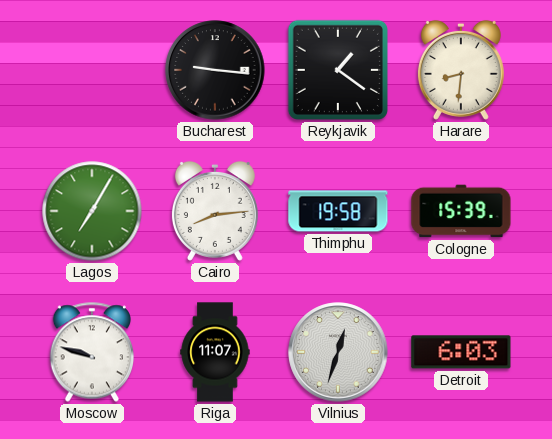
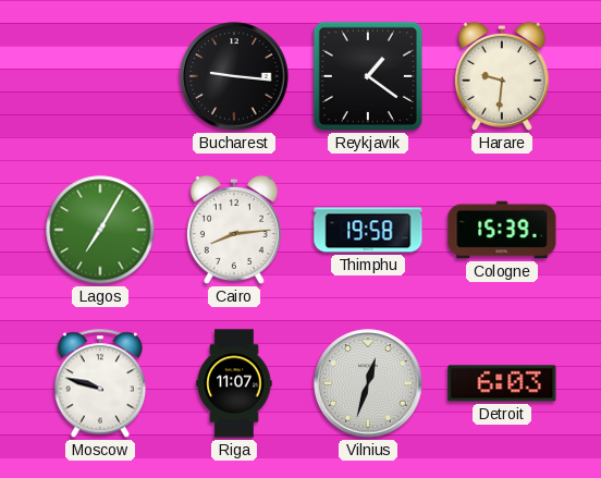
Harare: 8:31 -> 9:31 (502, 76)
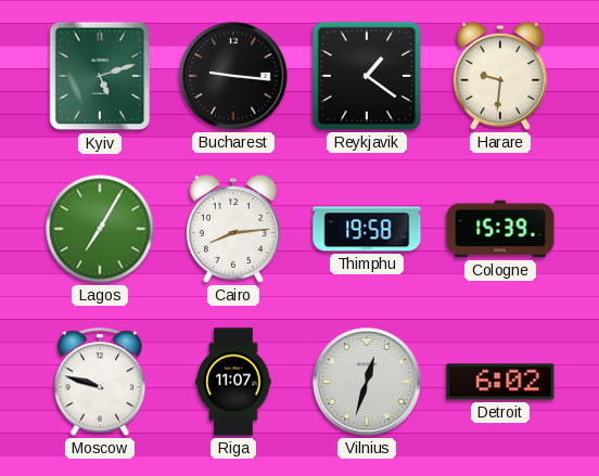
Kyiv: none -> 5:12 (100, 76)
Detroit: 6:03 -> 6:02 (500, 382)
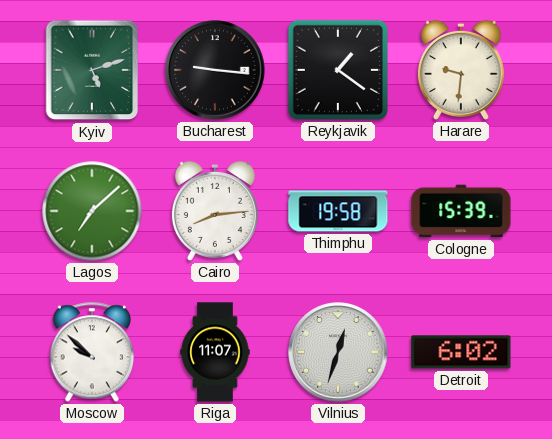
Lagos: 7:05 -> 7:08 (92, 211)
Moscow: 9:48 -> 9:52 (91, 352)
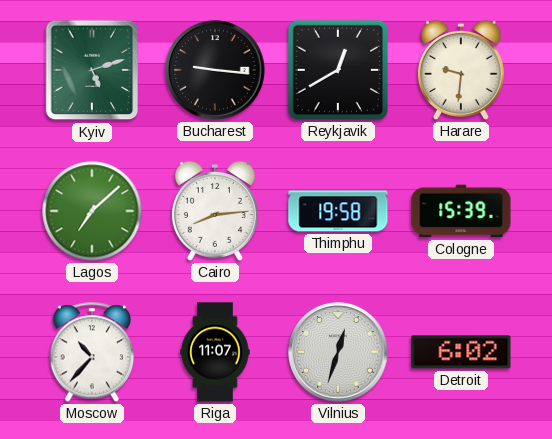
Reykjavik: 1:21 -> 12:40 (338, 70)
Moscow: 9:52 -> 10:37 (91, 352)
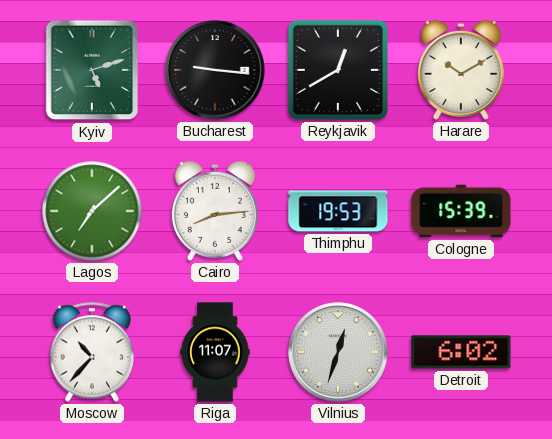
Harare: 9:31 -> 10:10 (461, 70)
Thimphu: 19:58 -> 19:53 (338, 211)
